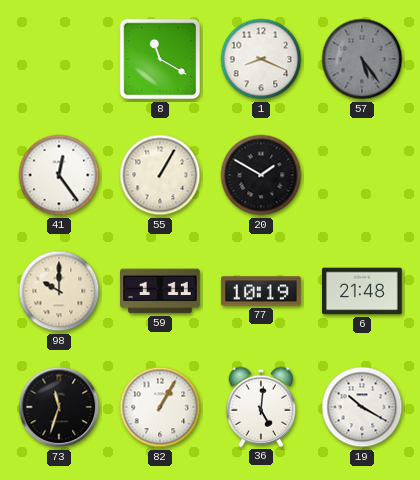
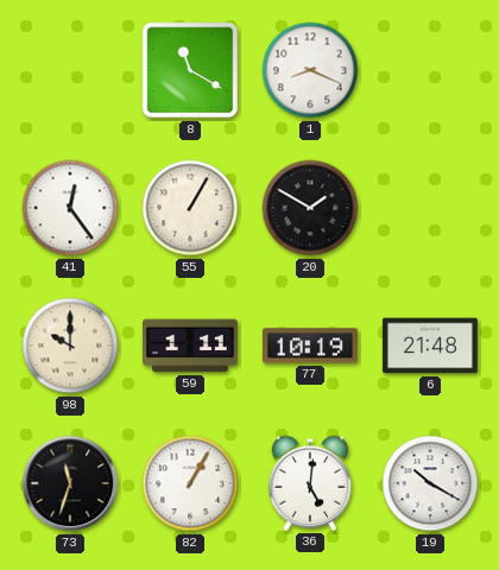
57: 5:24 -> none (362, 59)
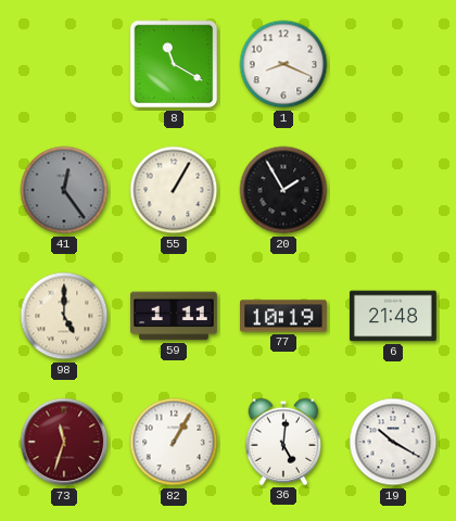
41 dial: white -> grey (64, 190)
20: 1:50 -> 1:55 (283, 190)
98: 10:00 -> 5:00 (64, 316)
73 dial: black -> burgundy (64, 442)
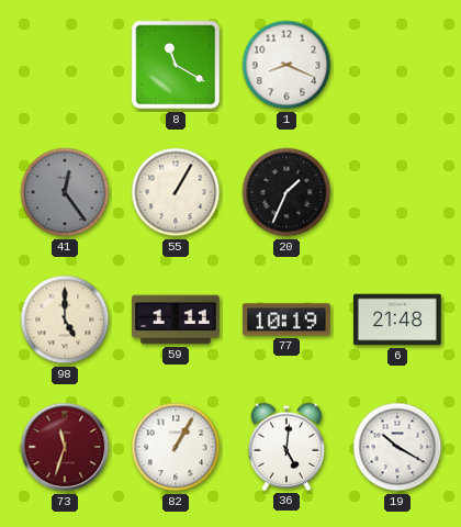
20: 1:55 -> 1:34 (286, 192)
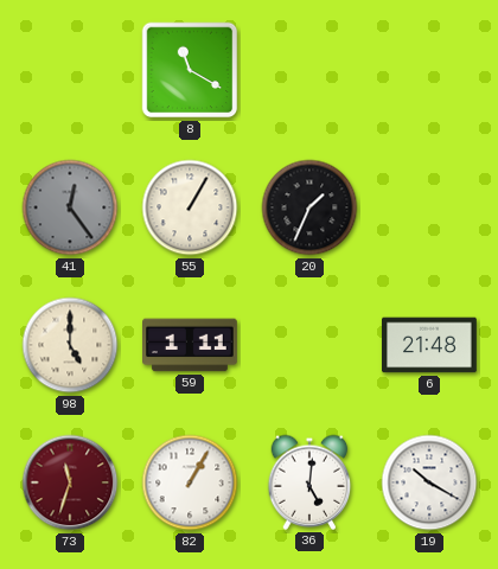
1: 8:19 -> none (286, 65)
77: 10:19 -> none (288, 319)
